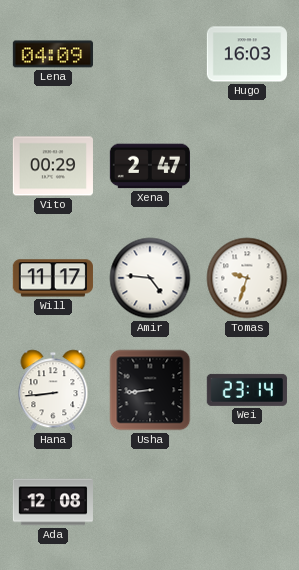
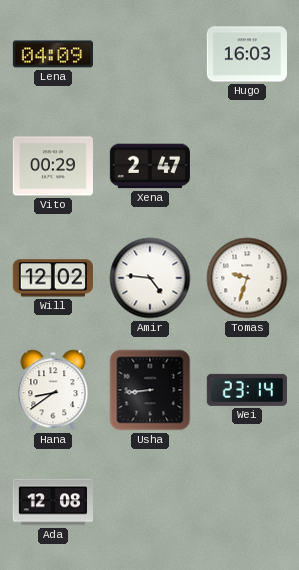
Will: 11:17 -> 12:02 (53, 278)
Hana: 8:44 -> 8:39 (53, 390)
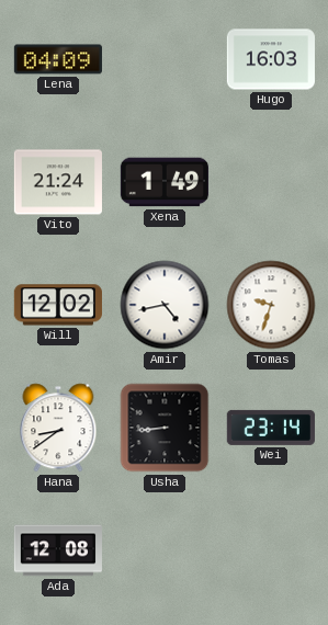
Vito: 00:29 -> 21:24 (58, 182)
Xena: 2:47 -> 1:49 (165, 182)
Amir: 4:46 -> 4:43 (165, 305)
